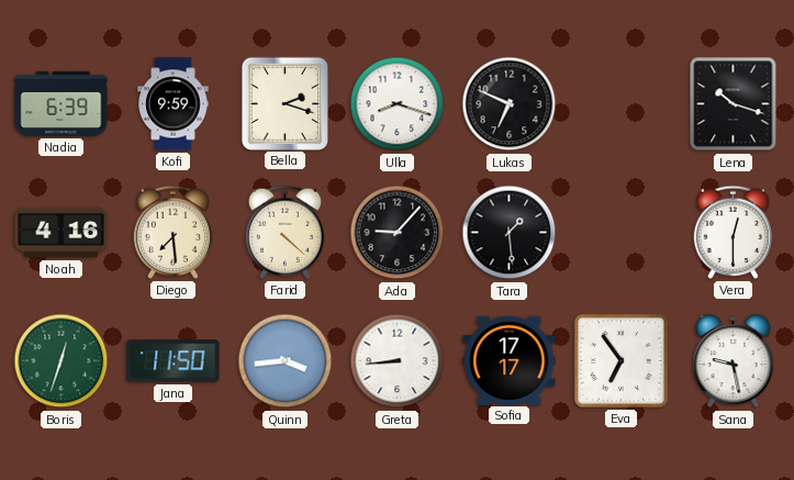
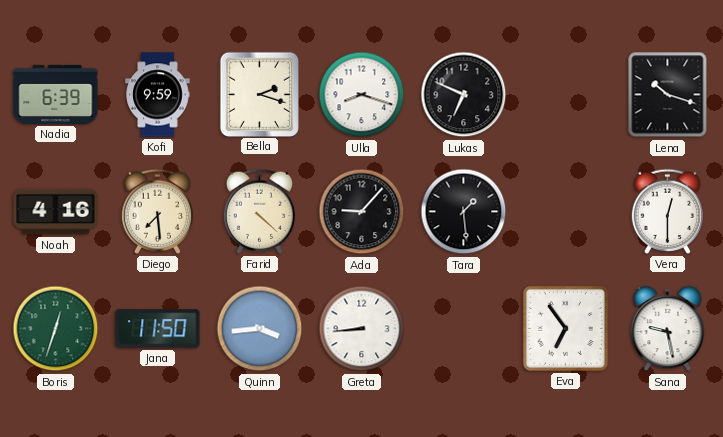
Sofia: 17:17 -> none (510, 360)
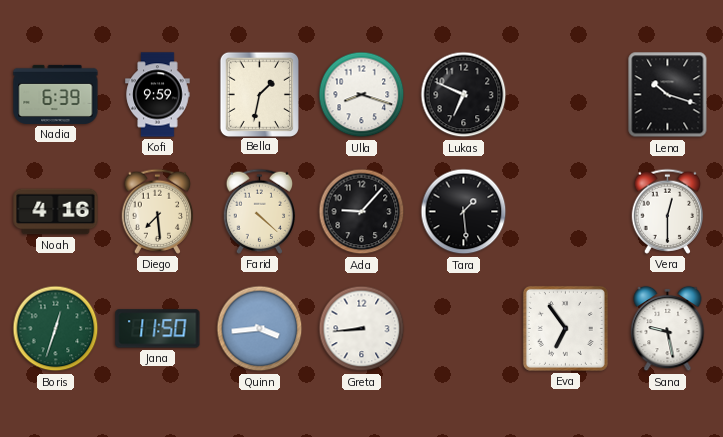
Bella: 2:18 -> 1:32 (259, 94)
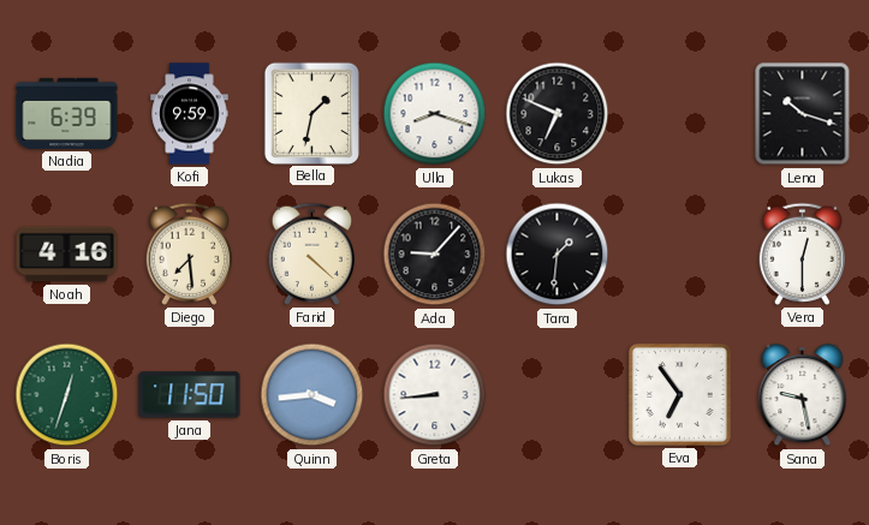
Tara: 1:29 -> 1:31 (558, 255)
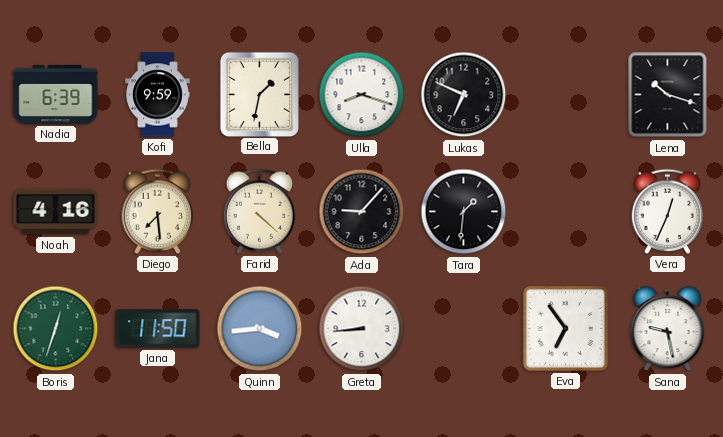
Vera: 12:30 -> 12:34 (668, 211)
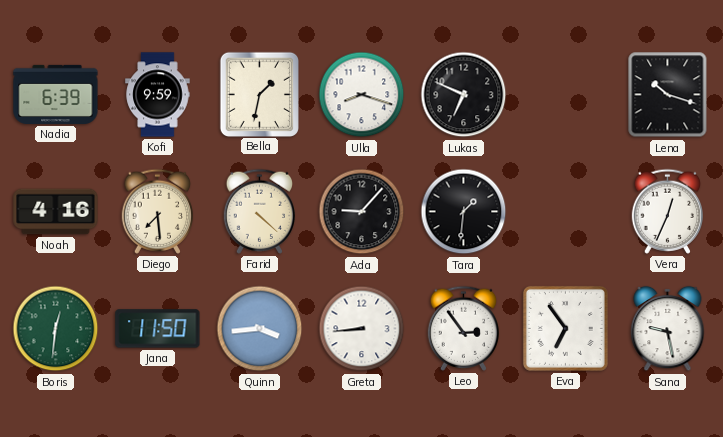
Boris: 12:33 -> 12:31 (56, 329)
Leo: none -> 2:54 (464, 328)
